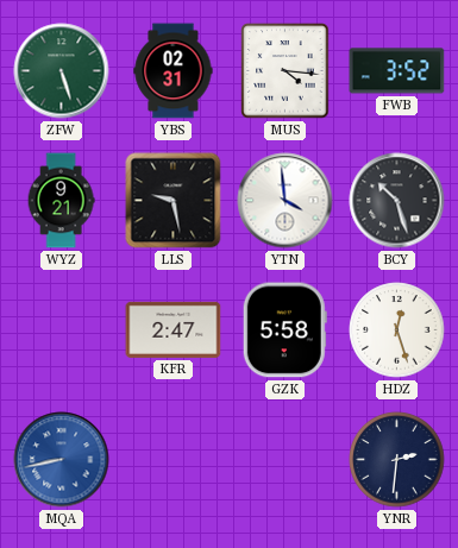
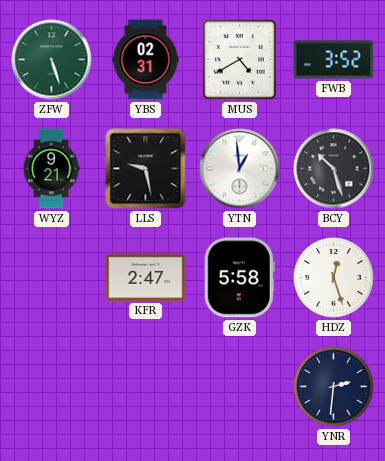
MUS: 4:16 -> 4:40 (240, 60)
YTN: 3:59 -> 12:59 (240, 169)
MQA: 8:43 -> none (62, 460)
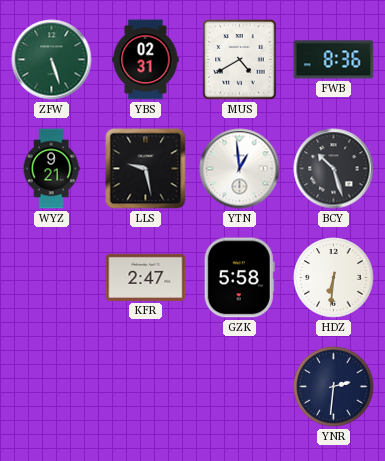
FWB: 3:52 -> 8:36 (334, 60)
HDZ: 12:27 -> 6:31 (334, 278)
